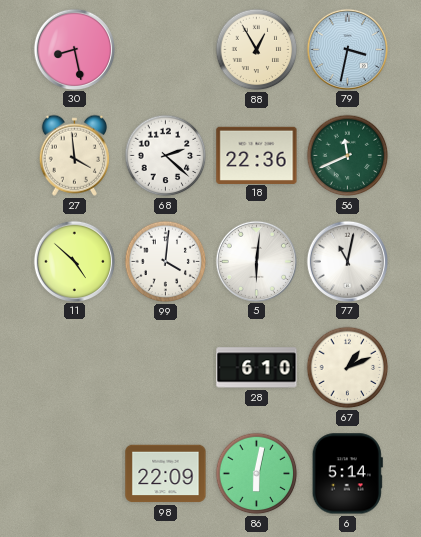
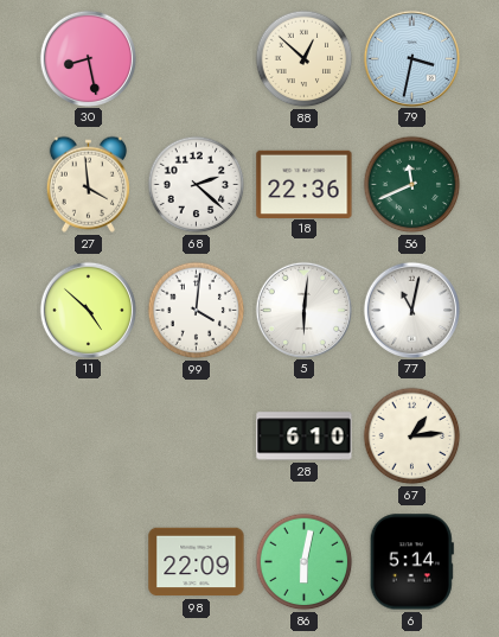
88: 12:55 -> 12:52 (305, 59)
67: 1:11 -> 1:14 (412, 437)
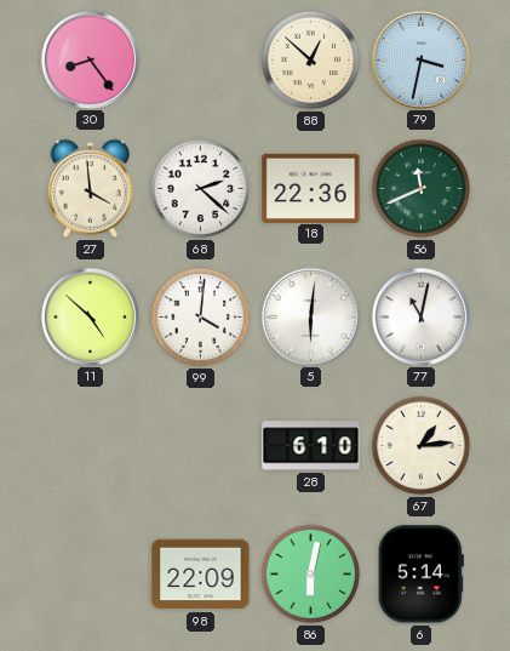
30: 8:28 -> 8:24 (90, 59)
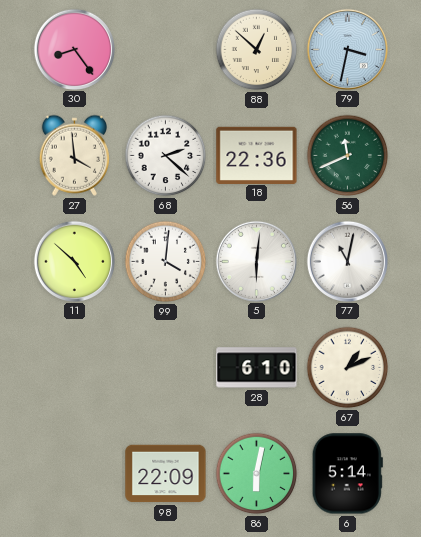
67: 1:14 -> 1:11 (348, 368)
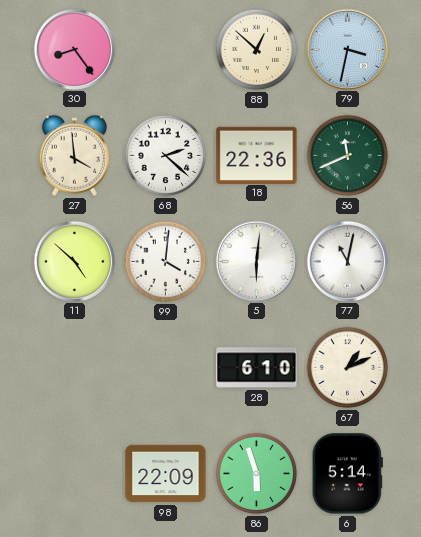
86: 6:02 -> 5:57 (257, 474)
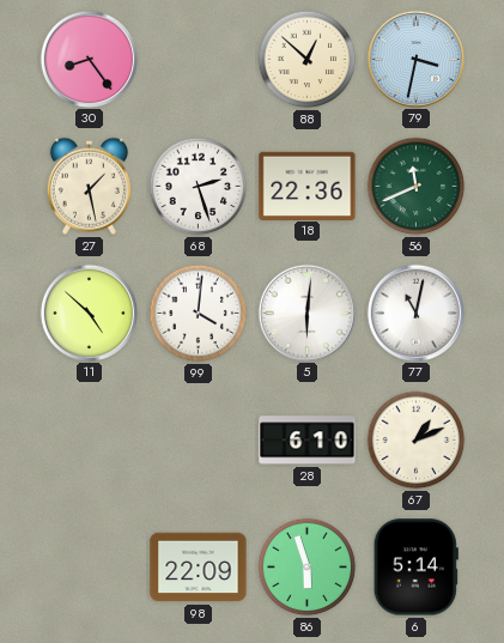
27: 3:59 -> 1:28 (89, 186)
68: 2:22 -> 2:27 (199, 187)
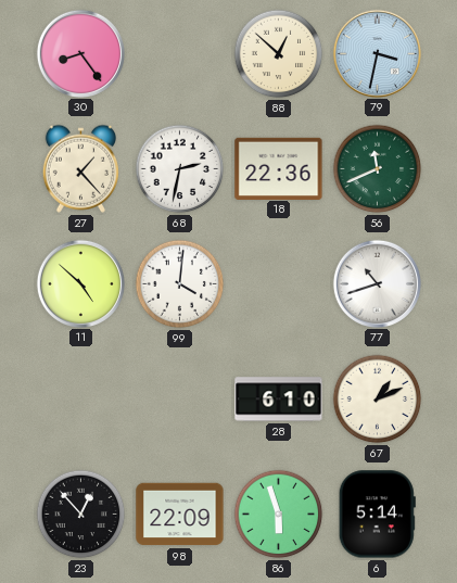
27: 1:28 -> 1:23 (80, 168)
68: 2:27 -> 2:32 (180, 169)
5: 6:01 -> none (306, 313)
77: 11:02 -> 10:42 (377, 283)
23: none -> 12:53 (81, 515)
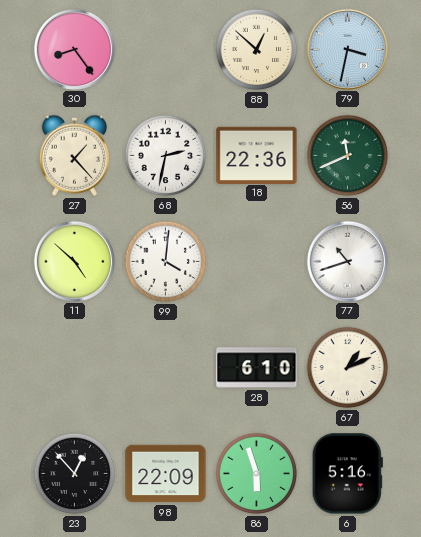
6: 5:14 -> 5:16 (347, 474)
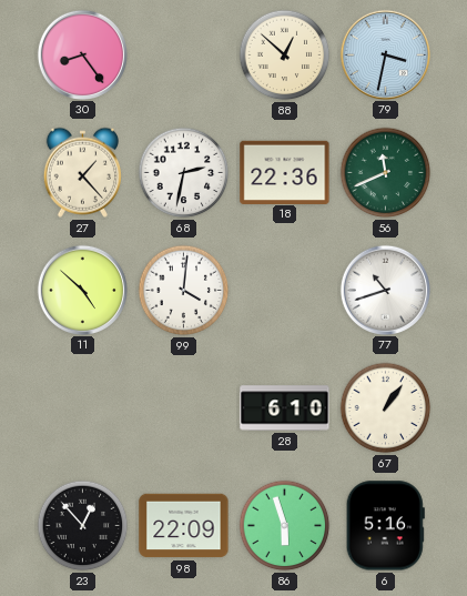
67: 1:11 -> 1:06 (386, 408)
